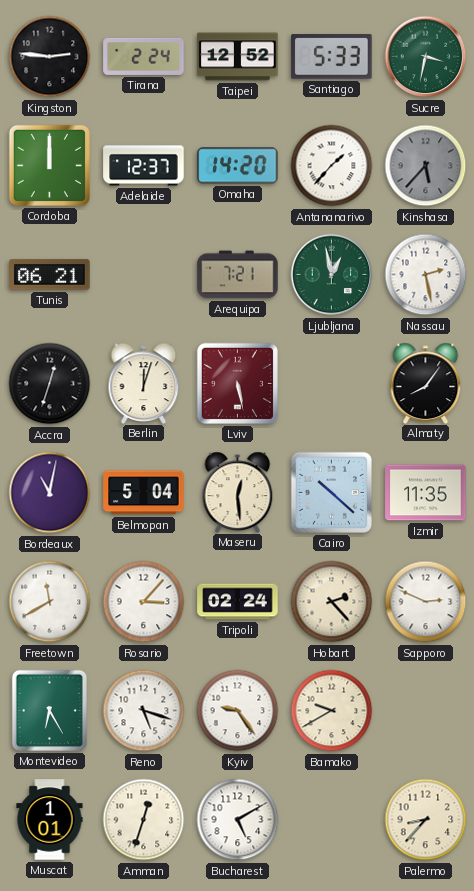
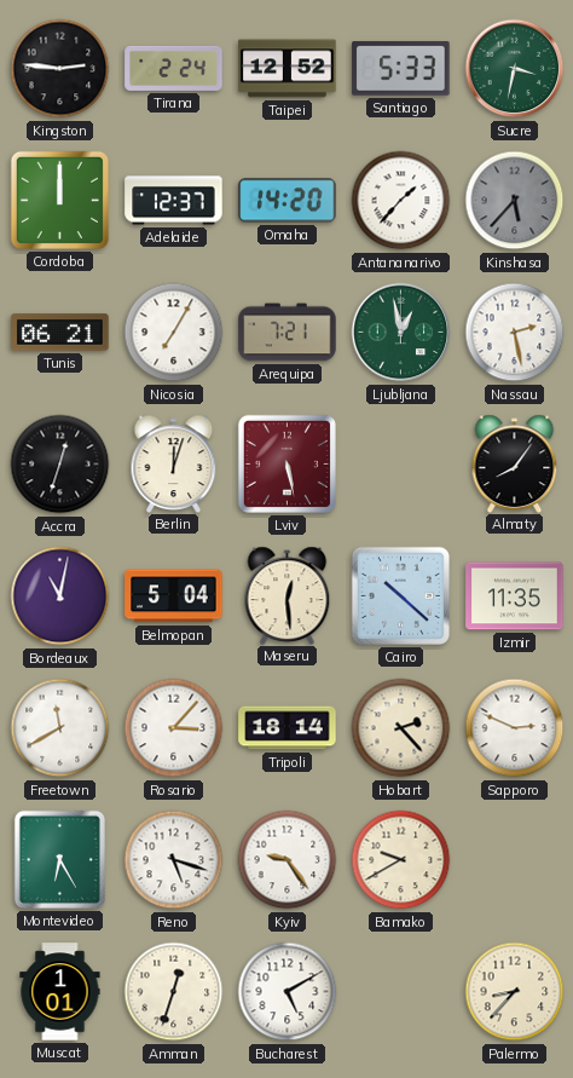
Nicosia: none -> 7:05 (174, 333)
Tripoli: 02:24 -> 18:14 (288, 728)
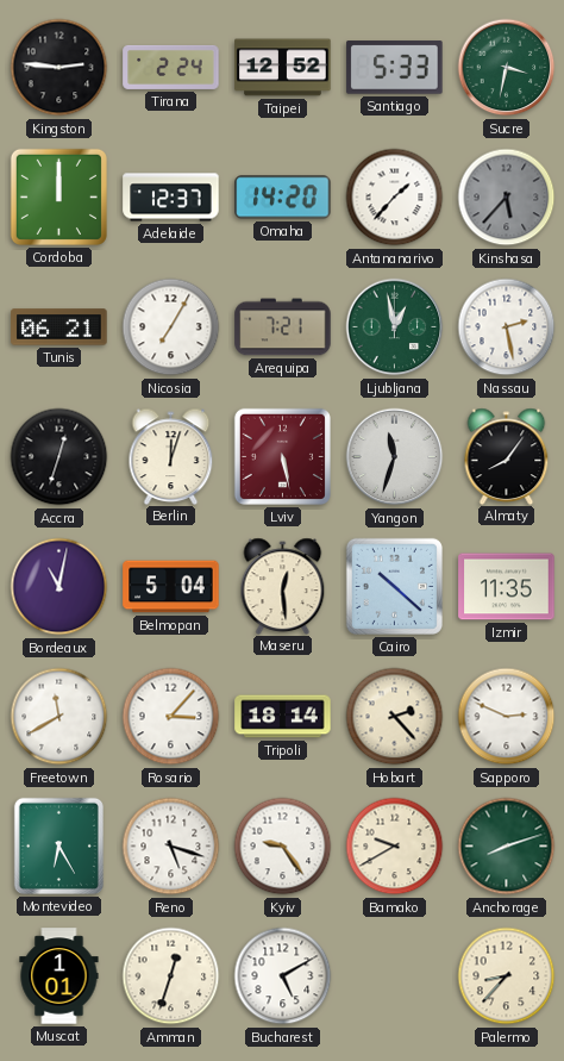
Yangon: none -> 11:33 (395, 457)
Anchorage: none -> 8:12 (507, 847)
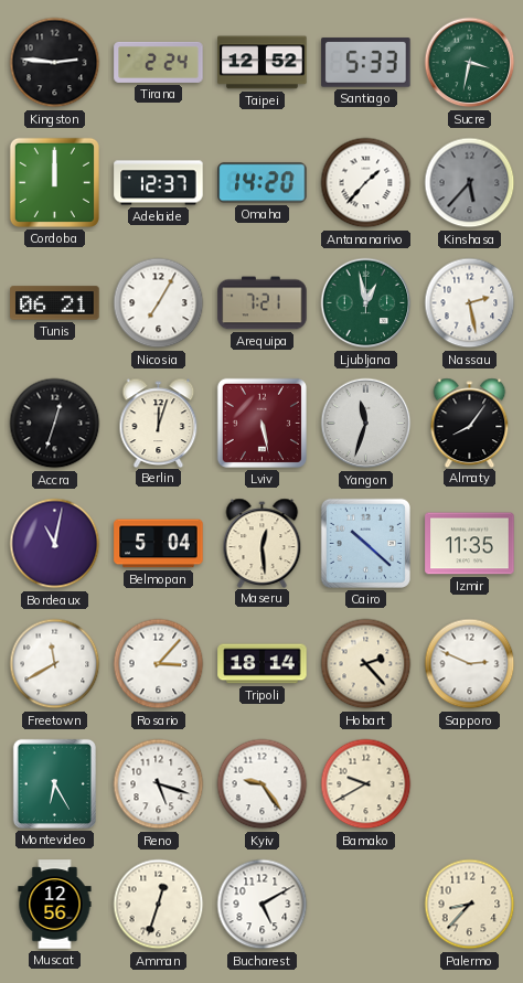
Anchorage: 8:12 -> none (507, 847)
Muscat: 1:01 -> 12:56 (55, 905)
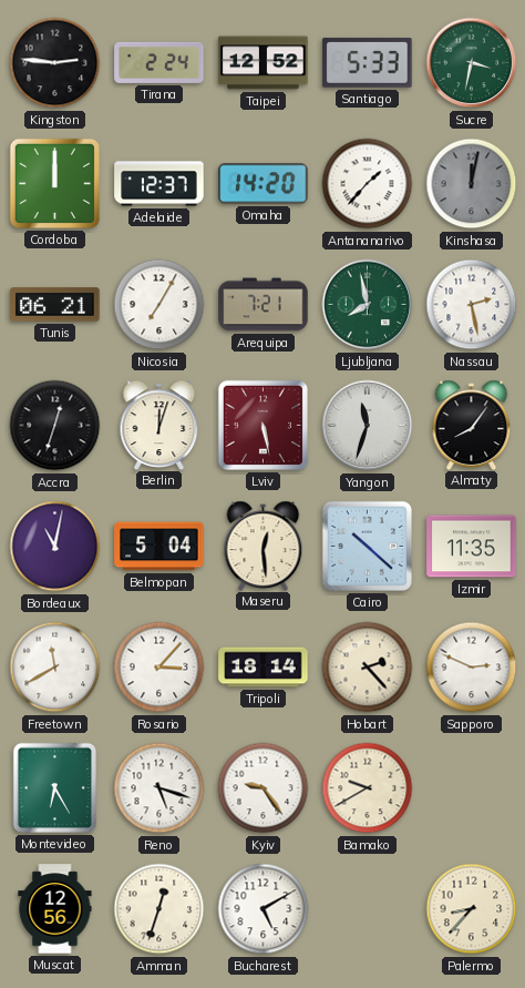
Kinshasa: 5:37 -> 12:02 (472, 184)
Ljubljana: 12:58 -> 7:58 (368, 305)
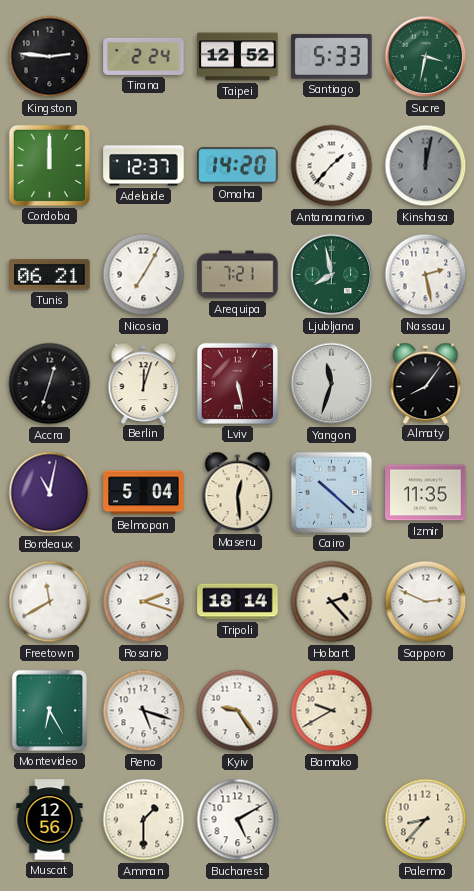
Rosario: 3:07 -> 2:18 (144, 602)
Amman: 12:33 -> 1:30 (144, 820)
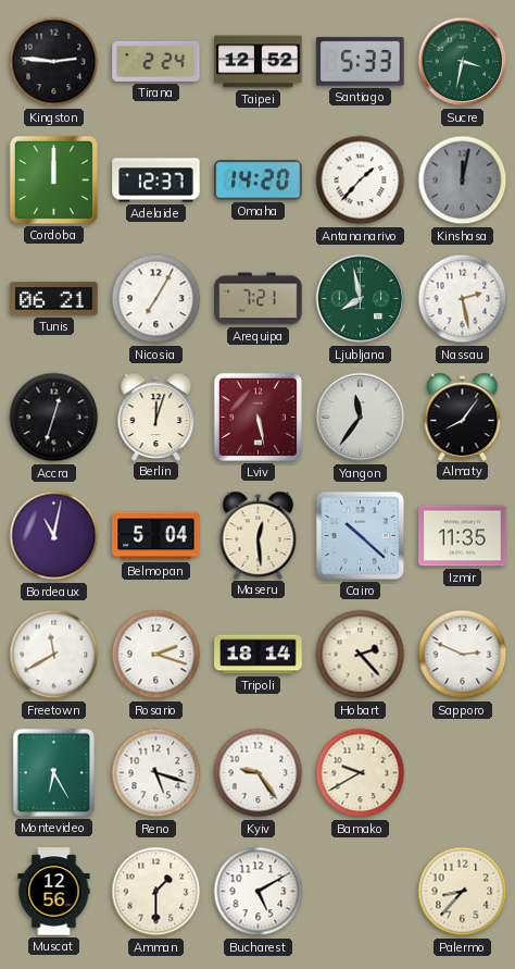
Yangon: 11:33 -> 11:36 (361, 418)
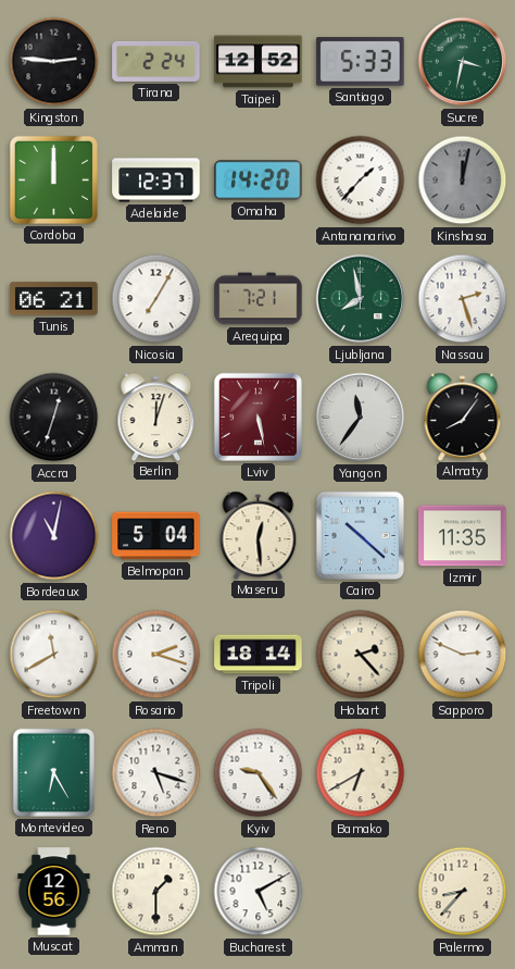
Nassau: 2:28 -> 2:27 (463, 299)
Bamako: 9:40 -> 6:40 (361, 773)
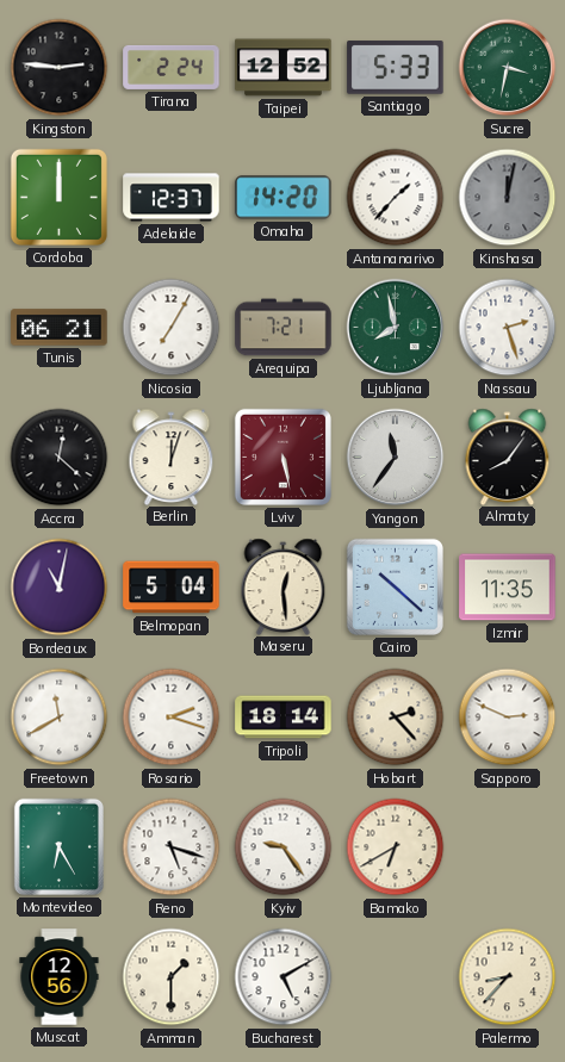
Accra: 12:33 -> 12:22 (60, 458)
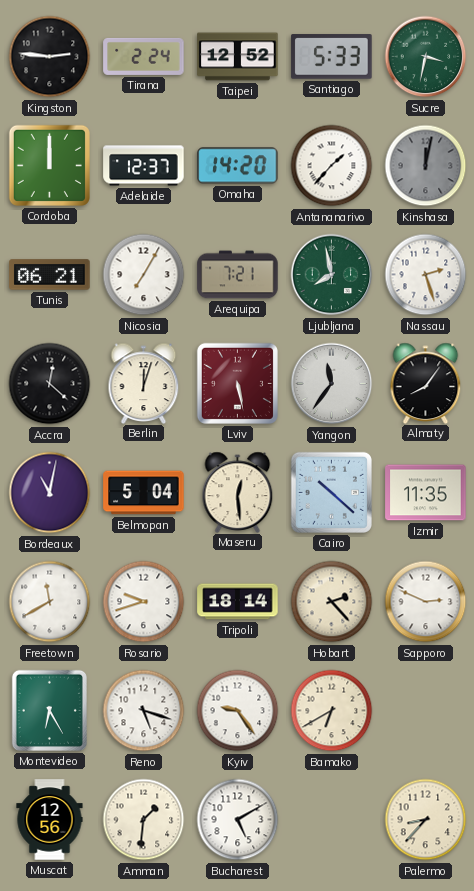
Rosario: 2:18 -> 9:42 (144, 602)
Amman: 1:30 -> 1:31 (144, 820)
